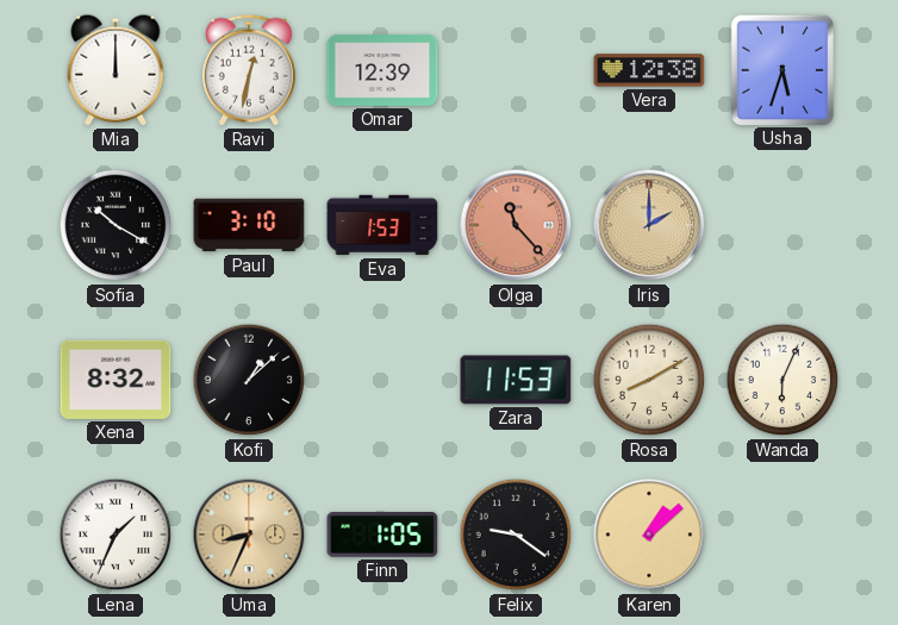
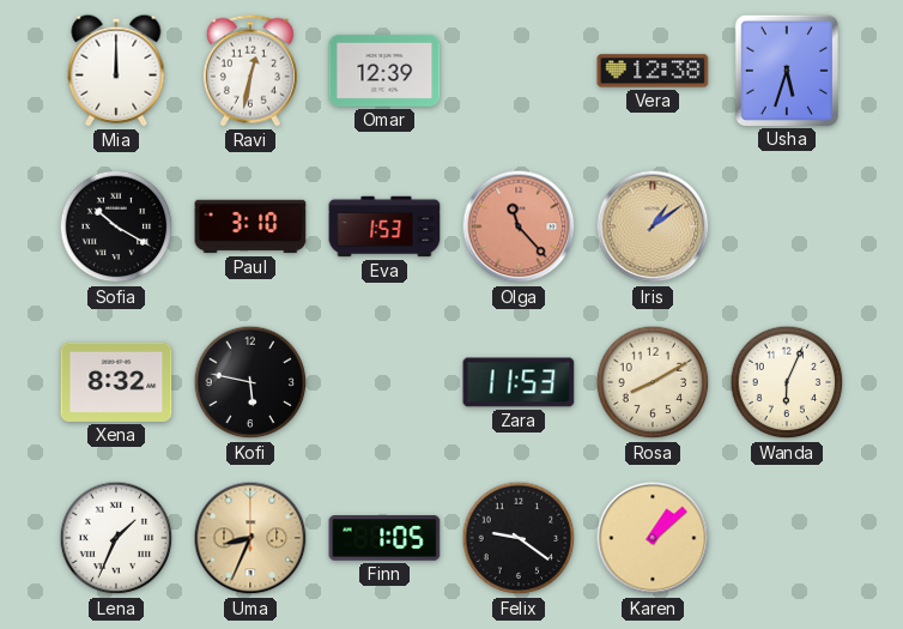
Iris: 2:00 -> 1:09 (653, 226)
Kofi: 1:08 -> 5:47 (250, 382)
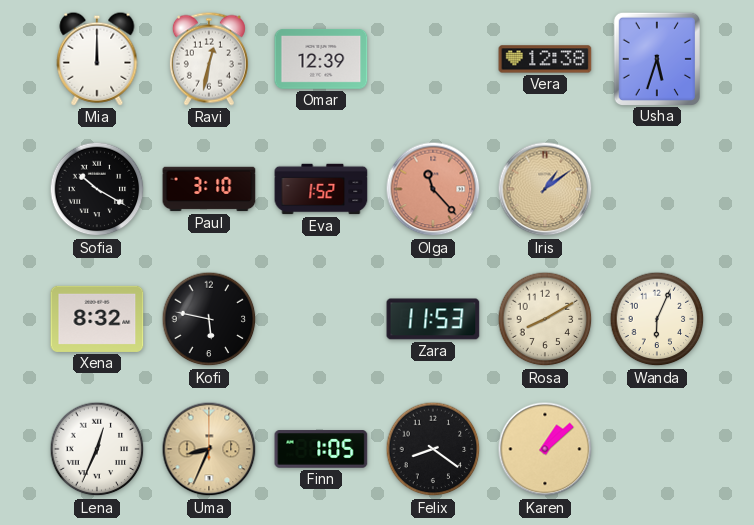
Eva: 1:53 -> 1:52 (321, 189)
Lena: 1:34 -> 12:34 (97, 449)
Felix: 9:21 -> 8:21 (433, 449)
